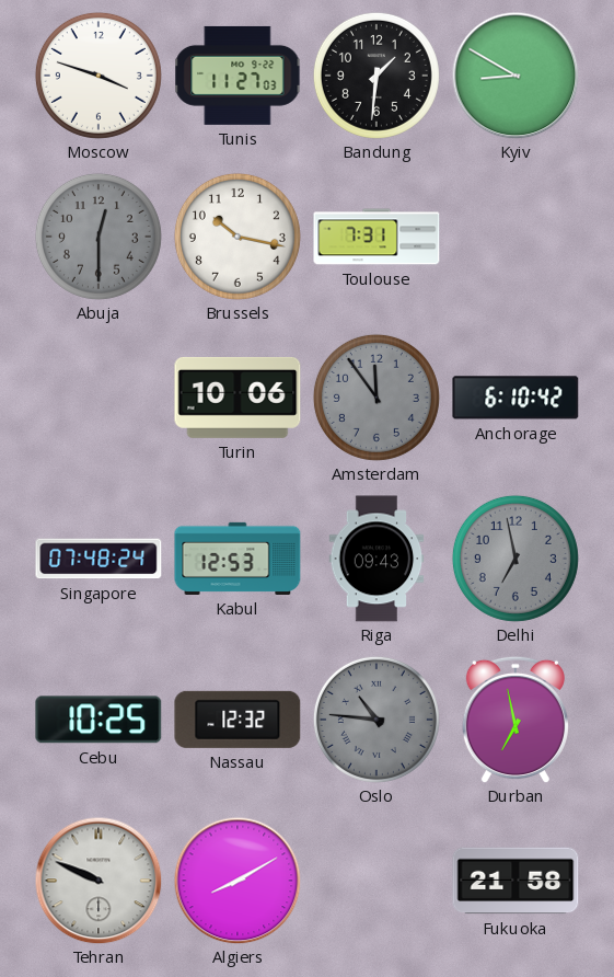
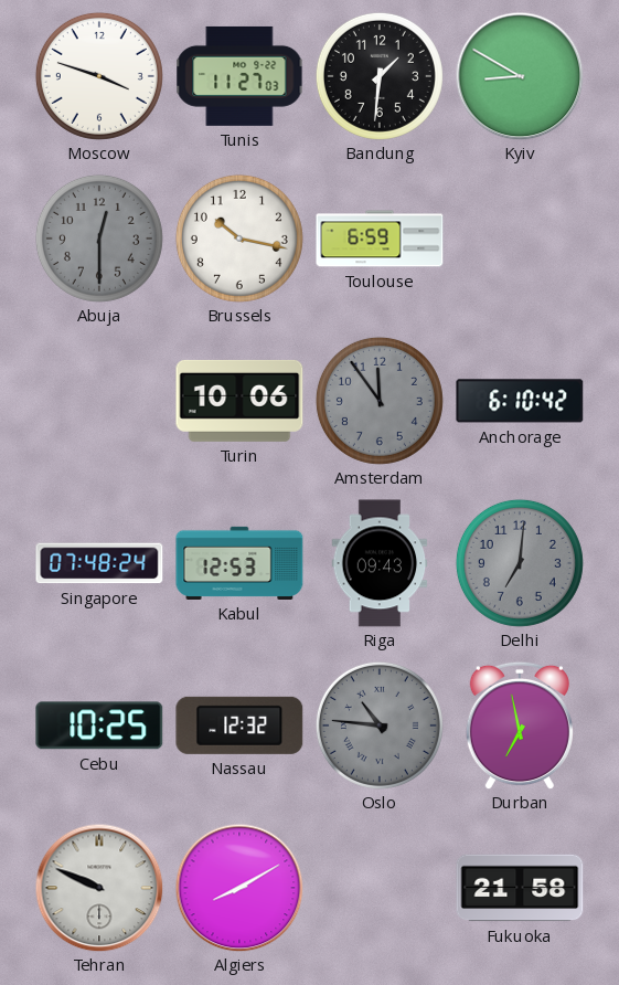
Toulouse: 7:31 -> 6:59 (380, 239)
Delhi: 6:58 -> 7:01 (520, 563)
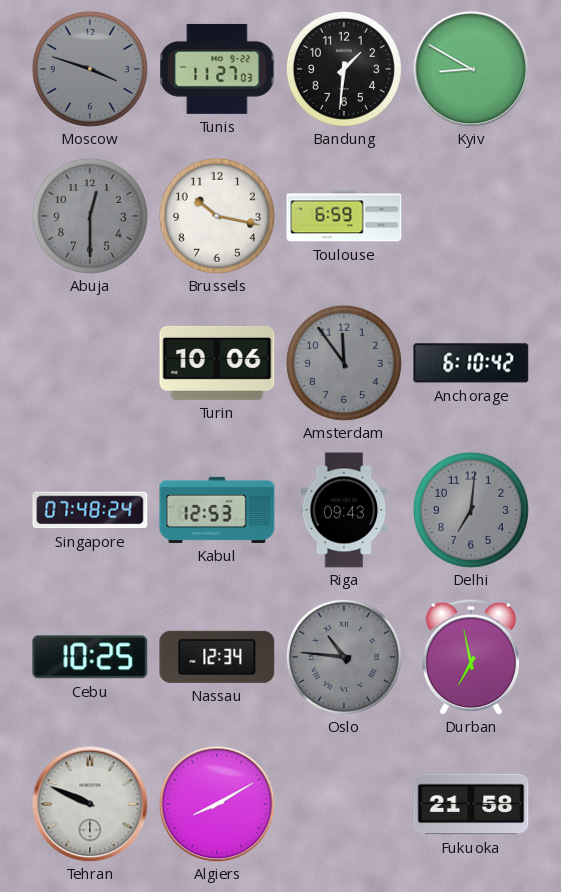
Moscow dial: white -> grey (90, 69)
Nassau: 12:32 -> 12:34 (217, 657)
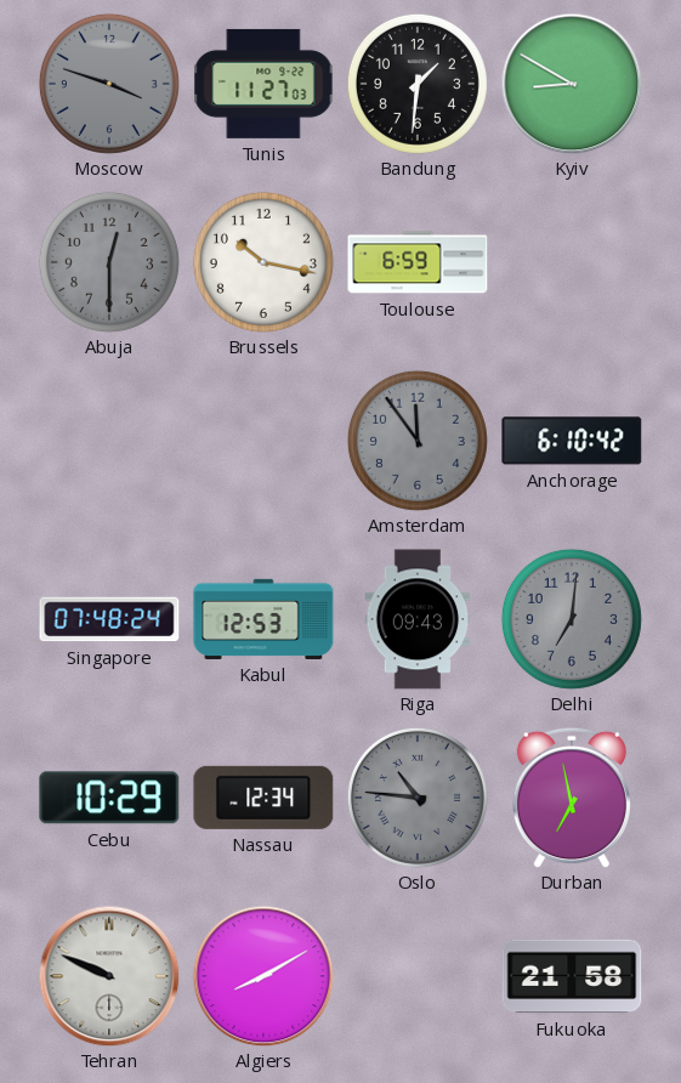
Turin: 10:06 -> none (217, 363)
Cebu: 10:25 -> 10:29 (109, 798)
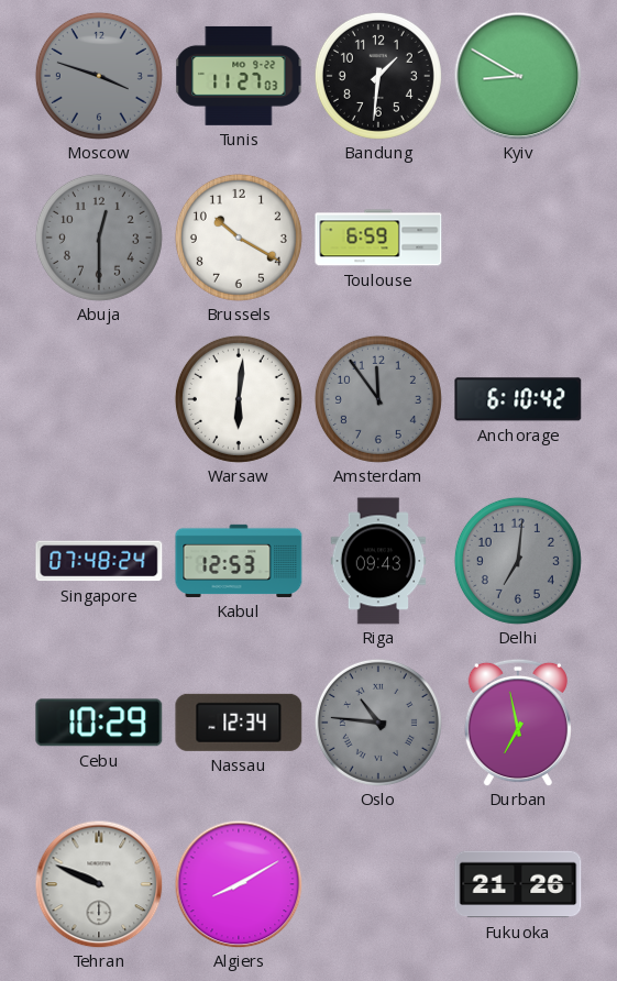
Brussels: 10:17 -> 10:20 (239, 238)
Warsaw: none -> 6:01 (239, 399)
Fukuoka: 21:58 -> 21:26 (518, 884)
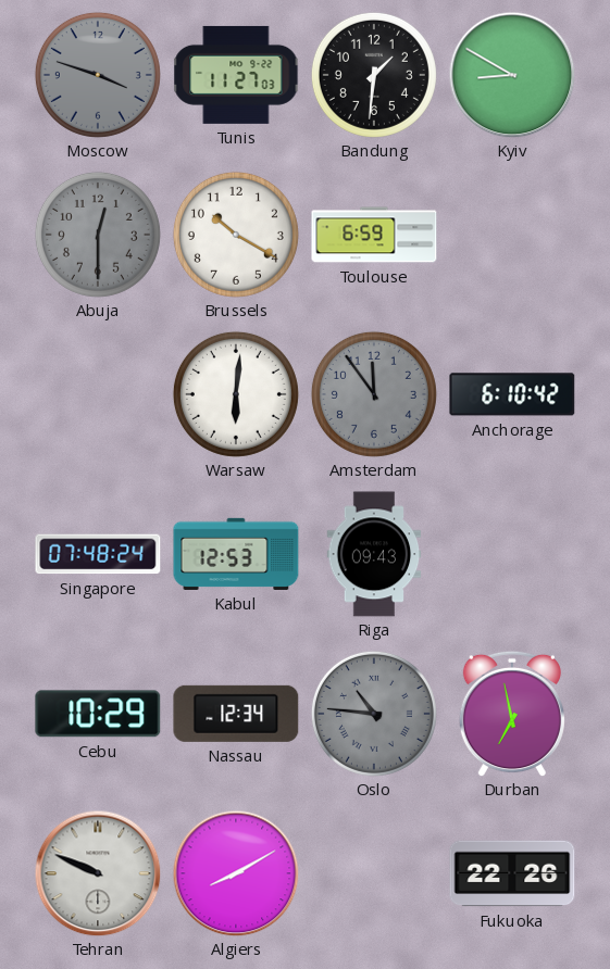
Delhi: 7:01 -> none (518, 561)
Fukuoka: 21:26 -> 22:26 (512, 873)
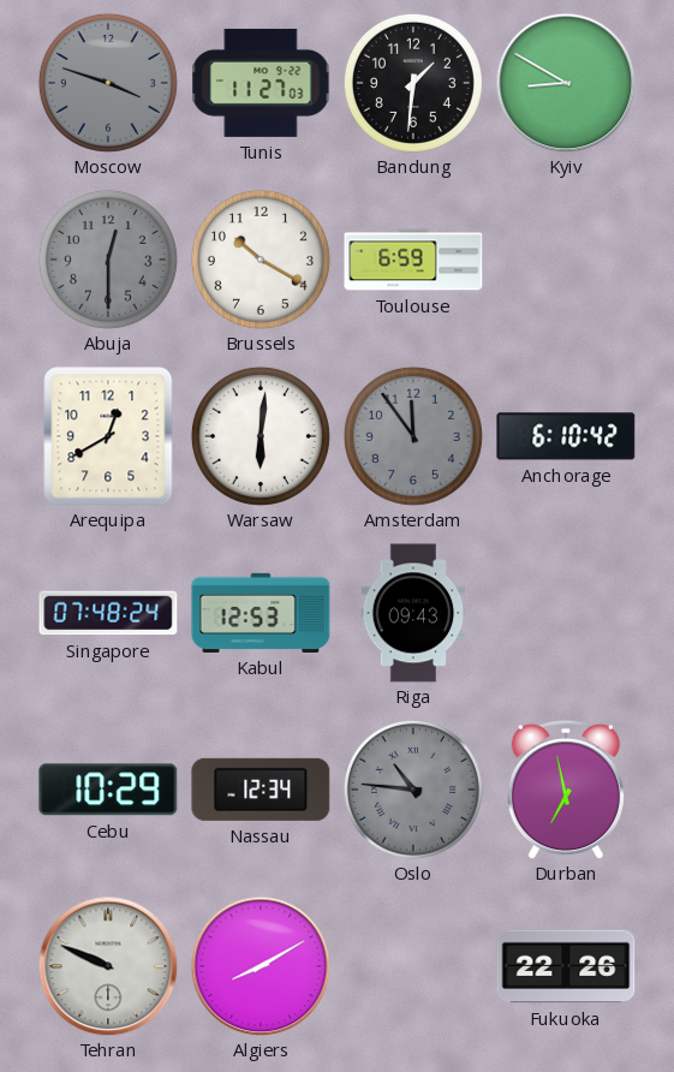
Arequipa: none -> 12:40 (108, 436)
